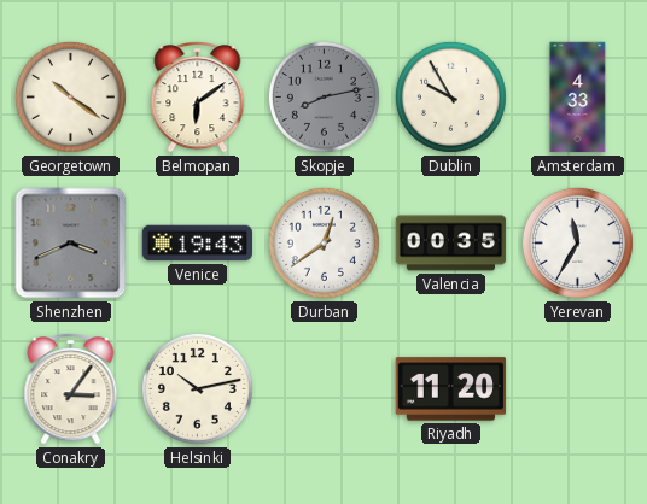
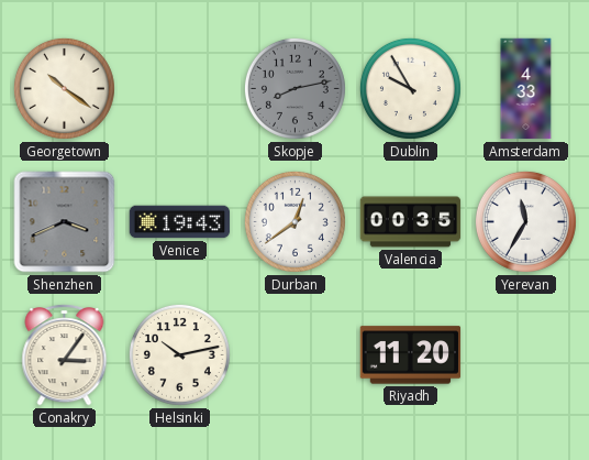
Belmopan: 6:09 -> none (198, 98)
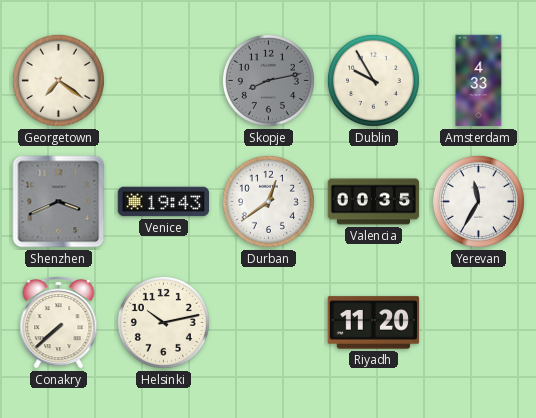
Georgetown: 10:21 -> 7:21 (58, 80)
Conakry: 3:06 -> 7:38 (59, 323)
